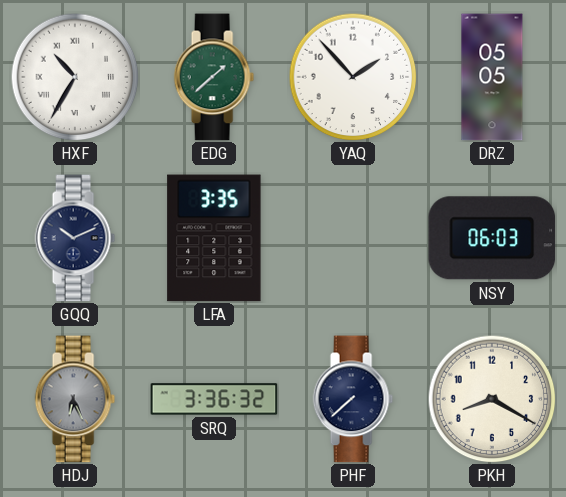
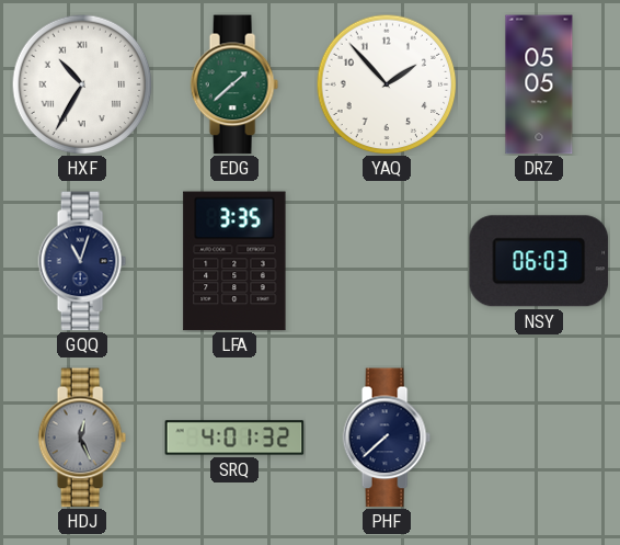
GQQ: 10:11 -> 11:03 (82, 261)
HDJ: 6:26 -> 12:26 (82, 438)
SRQ: 3:36 -> 4:01 (234, 438)
PKH: 8:20 -> none (492, 399)
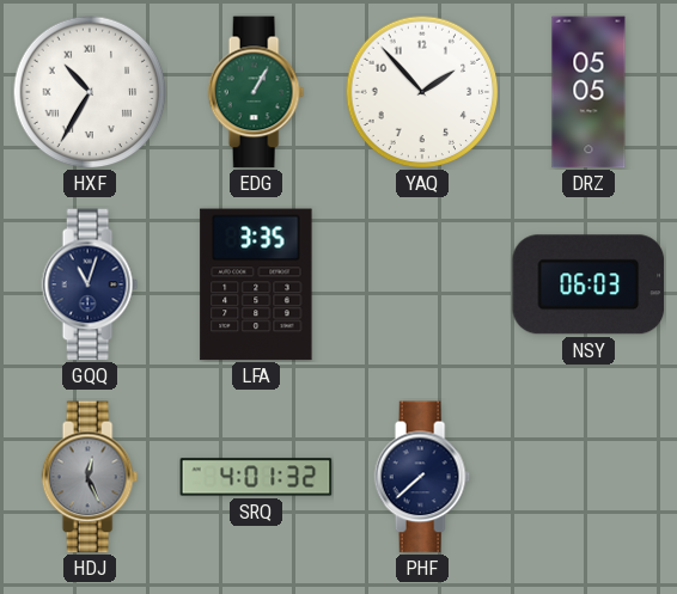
EDG: 1:38 -> 1:05 (256, 92)
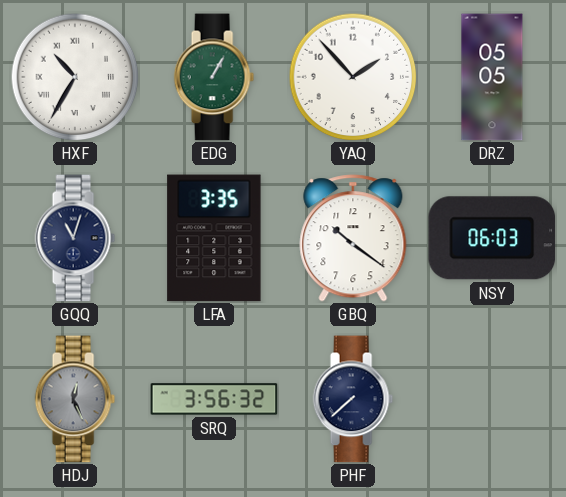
GBQ: none -> 10:21 (353, 238)
SRQ: 4:01 -> 3:56 (214, 399)
